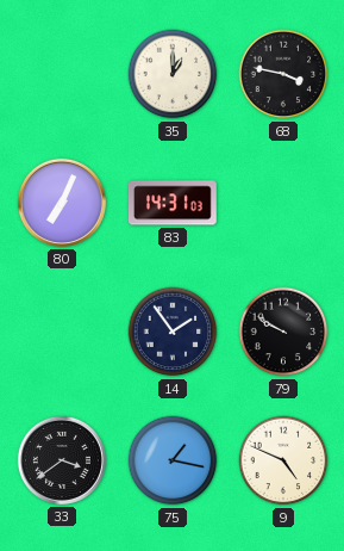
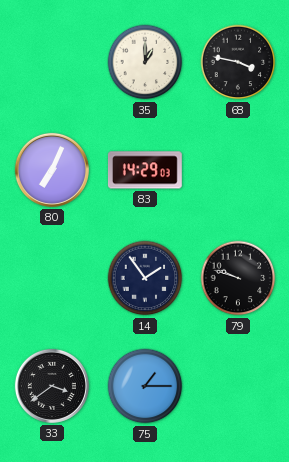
83: 14:31 -> 14:29 (145, 170)
79: 9:50 -> 9:48 (238, 278)
75: 1:17 -> 1:15 (145, 386)
9: 4:49 -> none (283, 460)
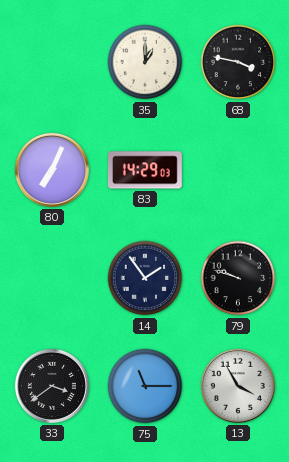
75: 1:15 -> 11:15 (145, 386)
13: none -> 3:55 (238, 386)
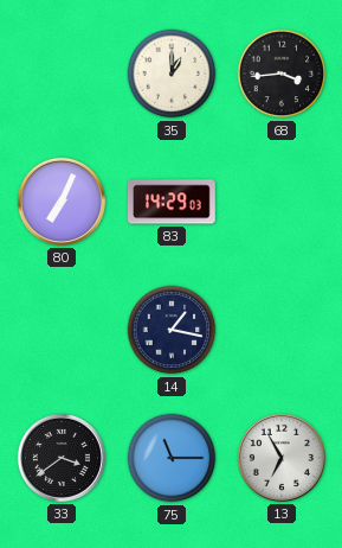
68: 3:47 -> 3:44 (282, 74)
14: 1:54 -> 1:17 (172, 330)
79: 9:48 -> none (238, 278)
13: 3:55 -> 6:55 (282, 458)
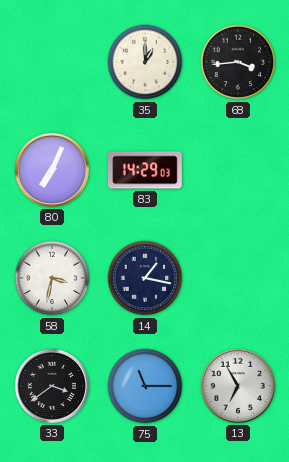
58: none -> 3:32 (52, 278)
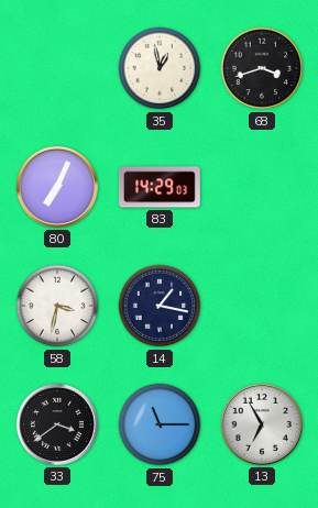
35: 1:00 -> 12:58 (160, 68)
68: 3:44 -> 3:42 (262, 68)
